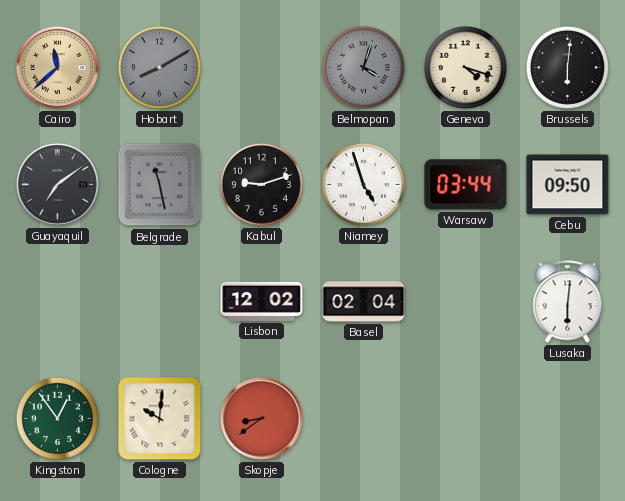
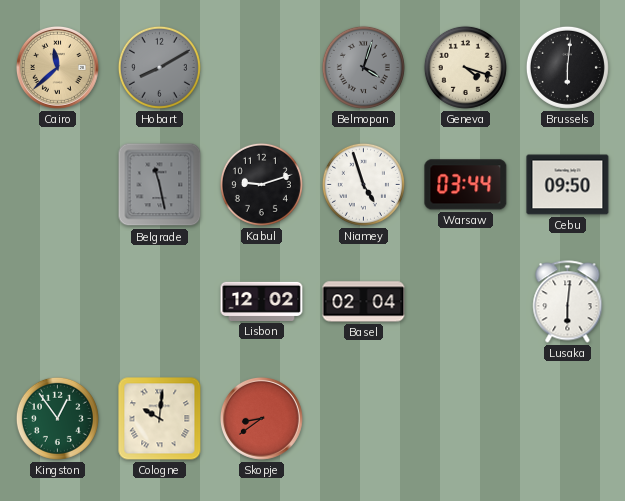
Guayaquil: 7:09 -> none (57, 184)
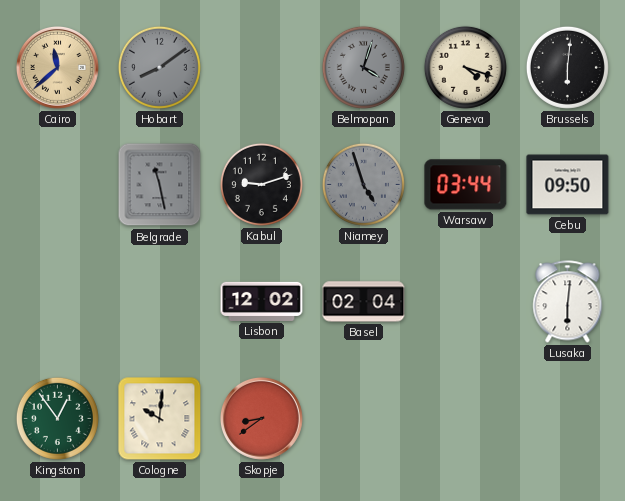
Hobart: 8:10 -> 8:09 (159, 67)
Niamey dial: white -> grey (363, 184)
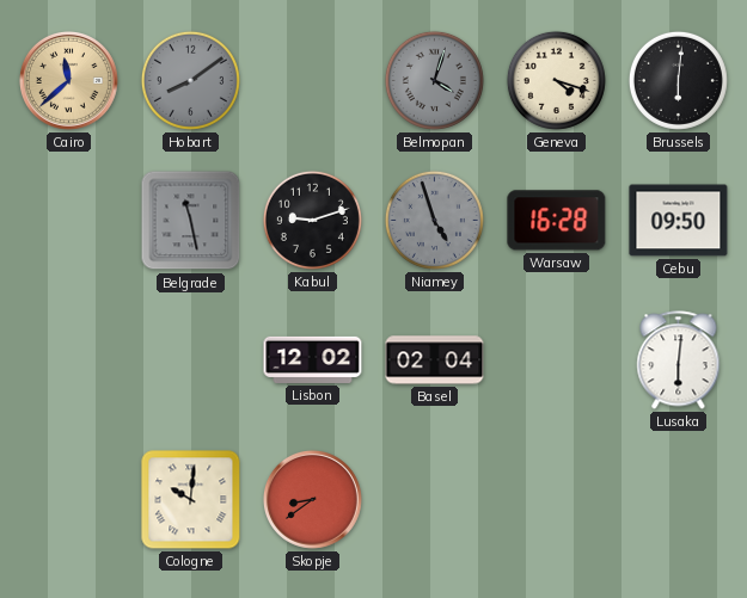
Warsaw: 03:44 -> 16:28 (557, 221)
Kingston: 12:54 -> none (57, 418)
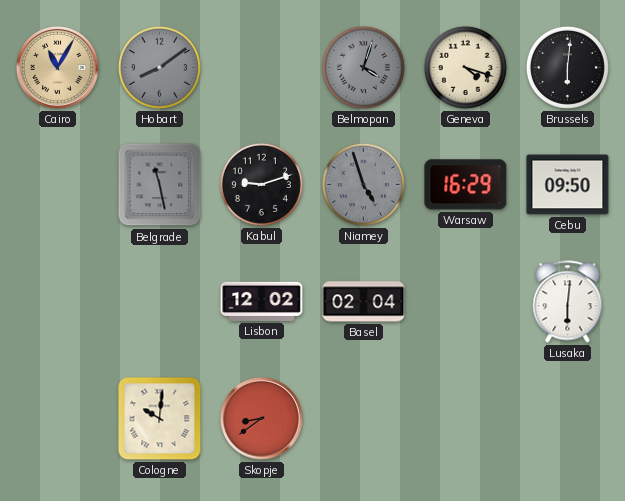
Cairo: 11:38 -> 11:05 (57, 67)
Warsaw: 16:28 -> 16:29 (466, 185)
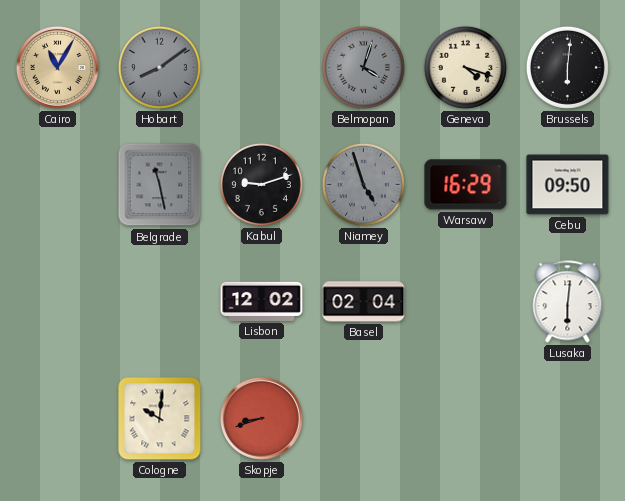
Skopje: 8:39 -> 8:42 (261, 418)
